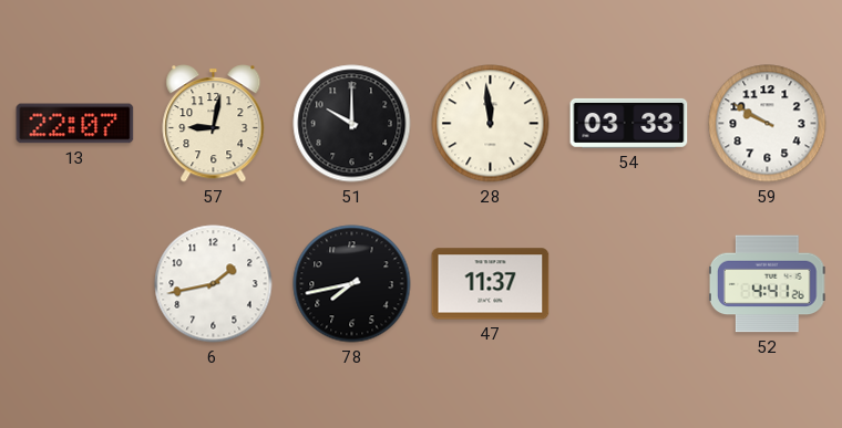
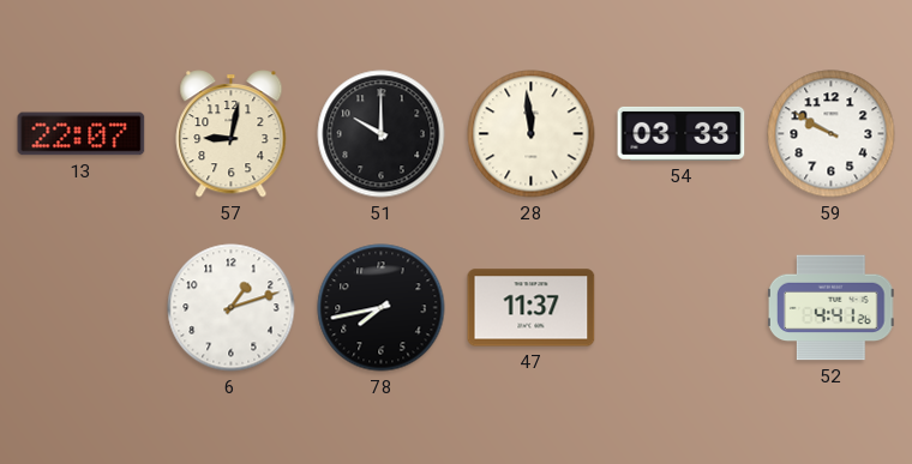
6: 1:43 -> 1:12 (232, 308)
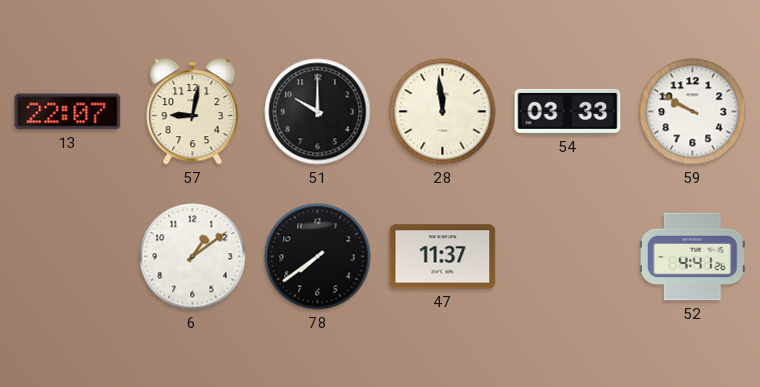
6: 1:12 -> 1:09 (193, 257)
78: 7:43 -> 7:39 (318, 257)
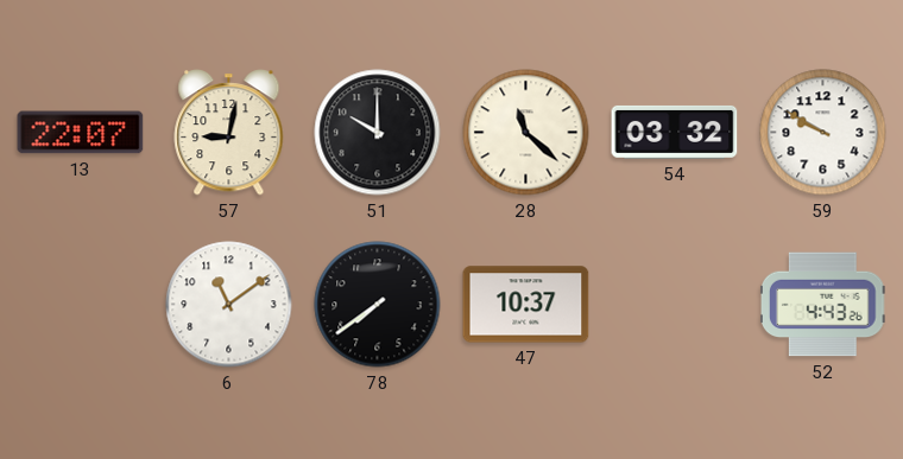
28: 11:59 -> 11:22 (526, 133)
54: 03:33 -> 03:32 (675, 132)
6: 1:09 -> 11:09 (229, 305)
47: 11:37 -> 10:37 (526, 305)
52: 4:41 -> 4:43 (822, 305)
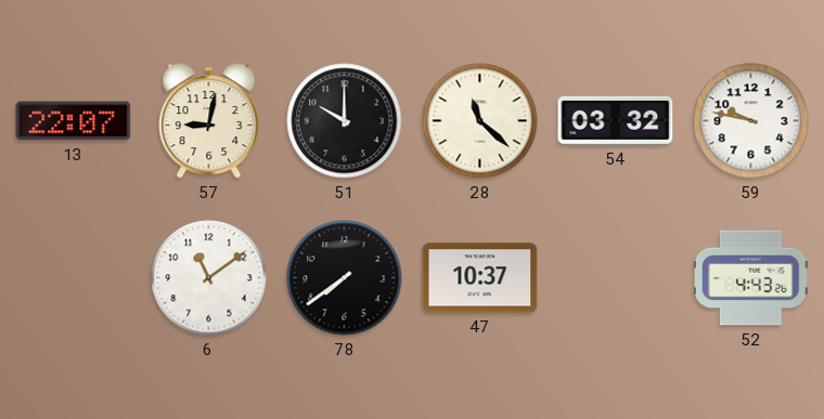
59: 9:50 -> 9:47 (751, 121)
